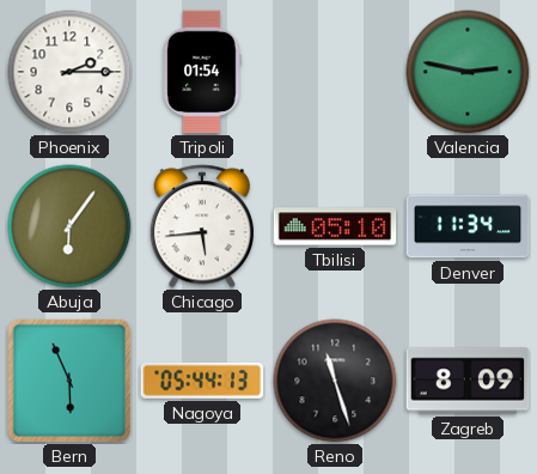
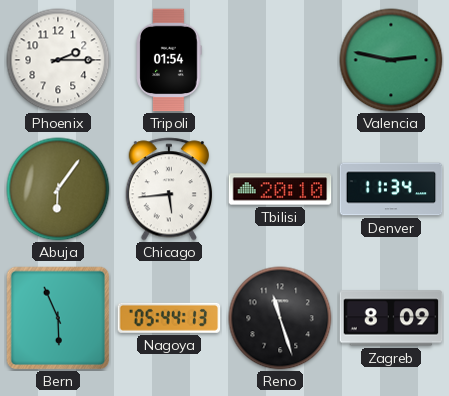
Tbilisi: 05:10 -> 20:10 (280, 189)
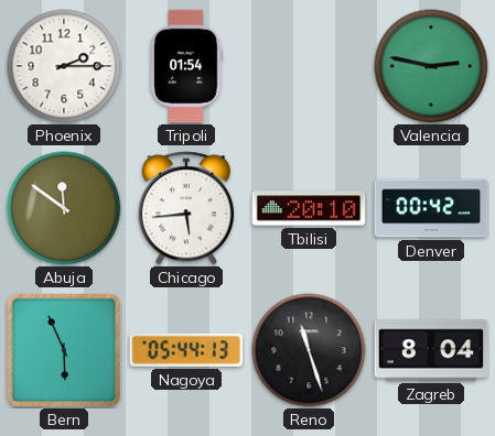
Abuja: 6:06 -> 11:51 (64, 208)
Denver: 11:34 -> 00:42 (431, 208)
Zagreb: 8:09 -> 8:04 (431, 350)
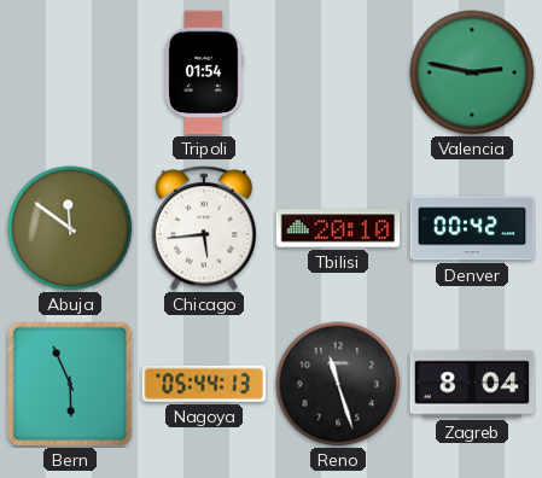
Phoenix: 2:15 -> none (64, 66)
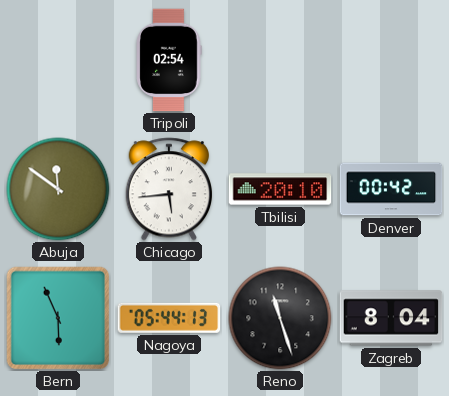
Tripoli: 01:54 -> 02:54 (169, 60)
Valencia: 2:47 -> none (472, 72)
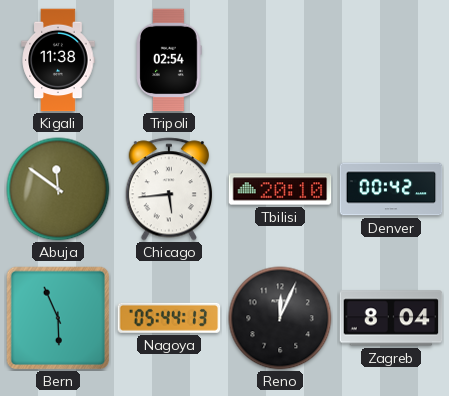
Kigali: none -> 11:38 (58, 60)
Reno: 11:27 -> 12:04 (280, 318)
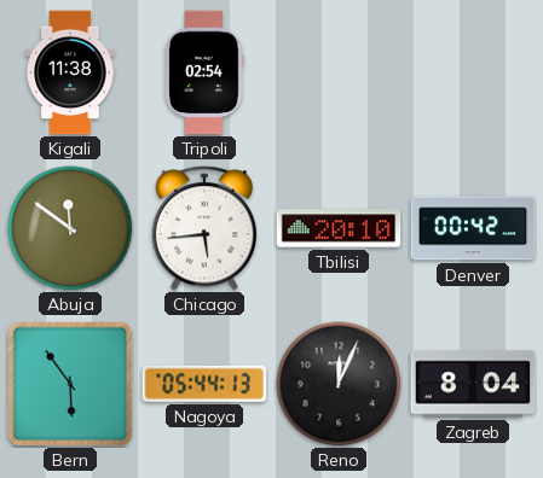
Bern: 5:56 -> 5:54 (70, 384)
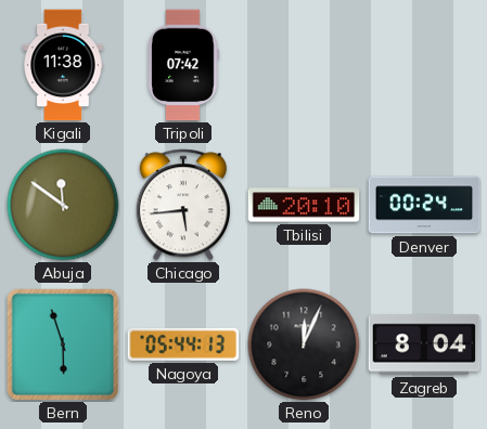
Tripoli: 02:54 -> 07:42 (183, 65)
Denver: 00:42 -> 00:24 (424, 205)
Bern: 5:54 -> 5:57 (63, 344)
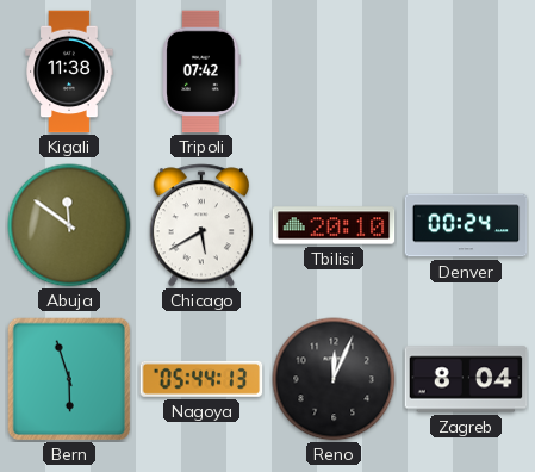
Chicago: 5:44 -> 5:40 (200, 225)
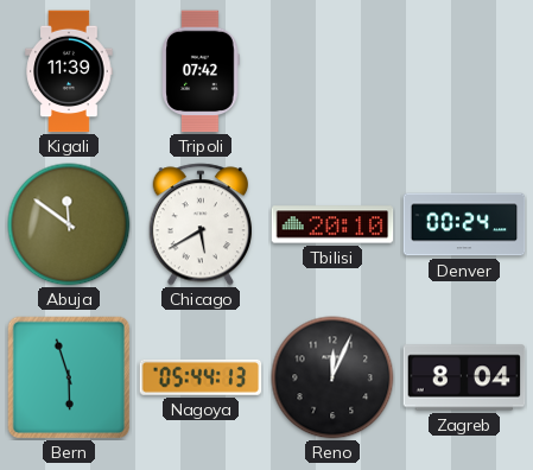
Kigali: 11:38 -> 11:39 (69, 71)
